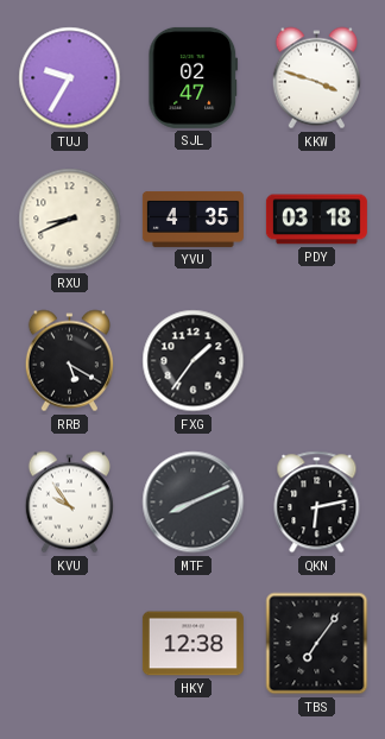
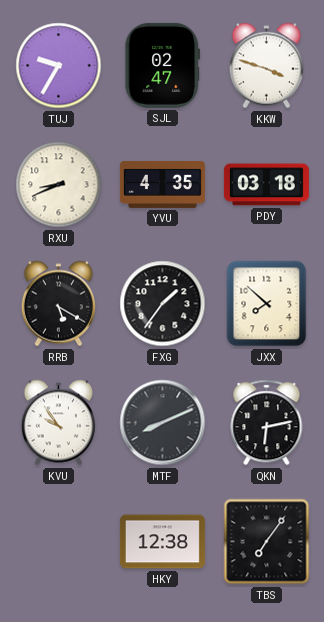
JXX: none -> 7:52 (267, 304)
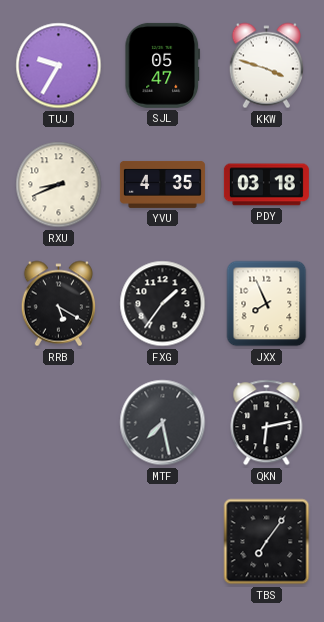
SJL: 02:47 -> 05:47 (163, 65)
JXX: 7:52 -> 7:56 (267, 304)
KVU: 9:54 -> none (58, 423)
MTF: 8:11 -> 7:28 (163, 423)
HKY: 12:38 -> none (162, 542)
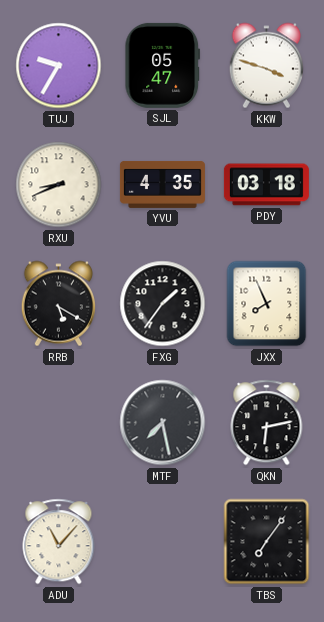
ADU: none -> 11:07 (59, 542)
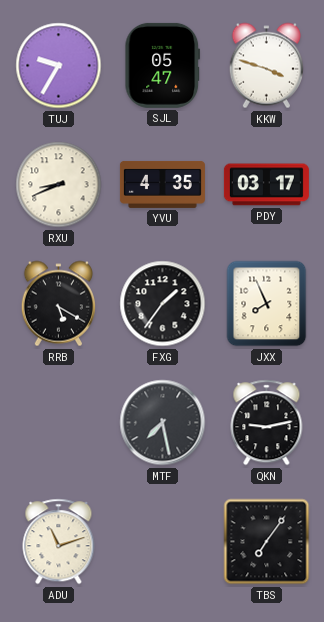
PDY: 03:18 -> 03:17 (266, 185)
QKN: 6:13 -> 9:13 (267, 423)
ADU: 11:07 -> 11:12 (59, 542)
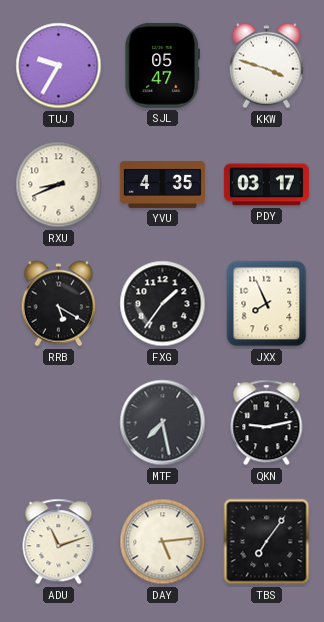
DAY: none -> 5:14 (163, 542)
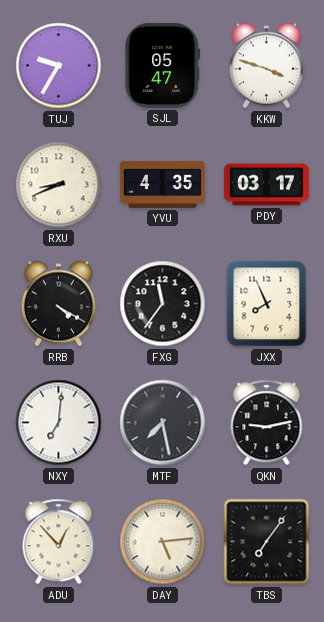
RRB: 5:20 -> 4:20 (58, 304)
FXG: 1:36 -> 11:36 (163, 304)
NXY: none -> 7:01 (59, 423)
ADU: 11:12 -> 12:53 (59, 542)
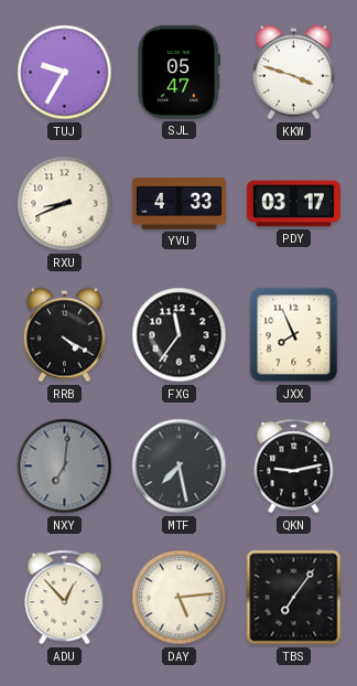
YVU: 4:35 -> 4:33 (178, 203)
NXY dial: white -> grey (65, 467)
